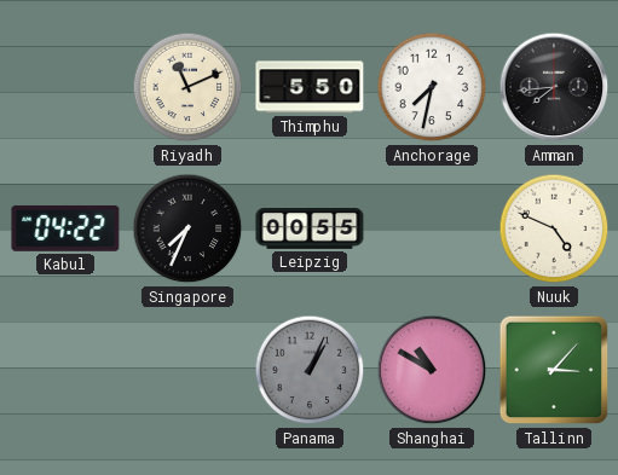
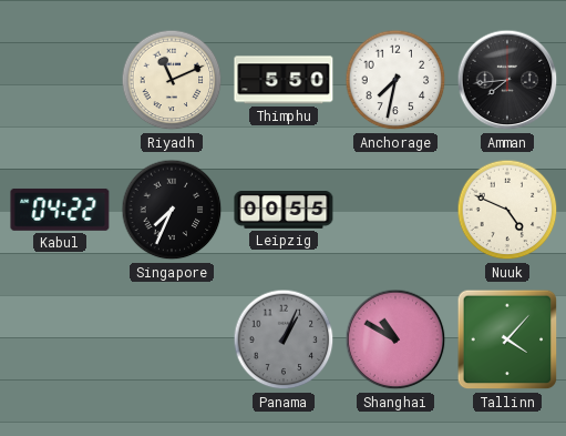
Tallinn: 3:07 -> 4:07 (507, 339)
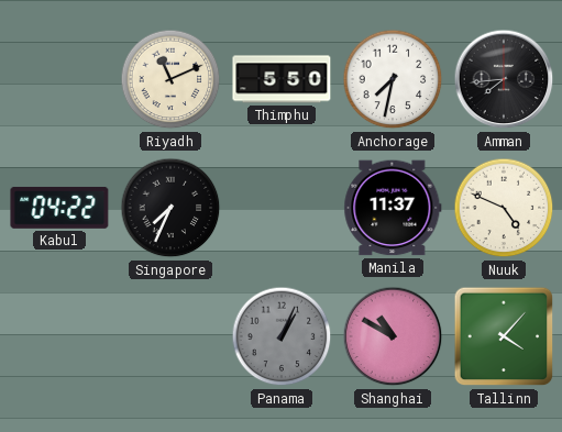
Leipzig: 00:55 -> none (284, 211)
Manila: none -> 11:37 (393, 208)
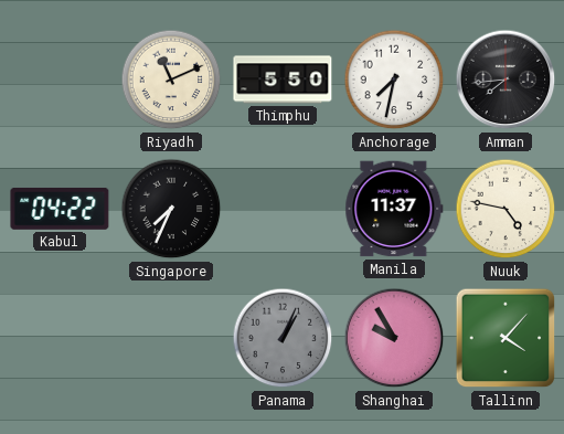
Nuuk: 4:49 -> 4:47 (506, 209)
Shanghai: 10:50 -> 9:55 (394, 338)
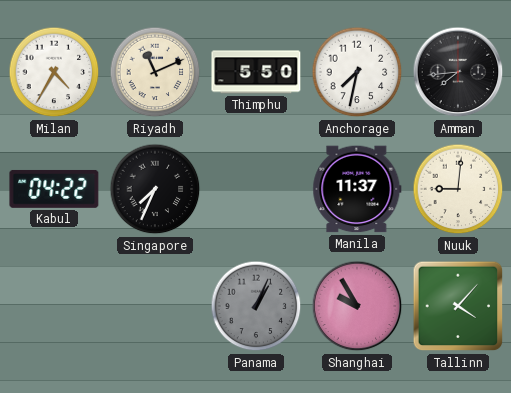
Milan: none -> 4:35 (54, 72)
Nuuk: 4:47 -> 9:01 (458, 189)
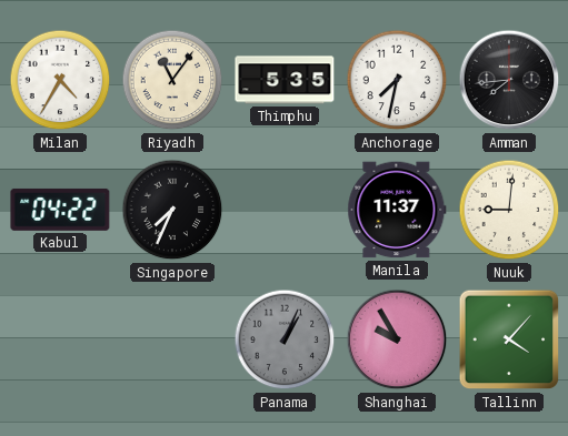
Riyadh: 11:11 -> 11:06 (172, 80)
Thimphu: 5:50 -> 5:35 (285, 80)
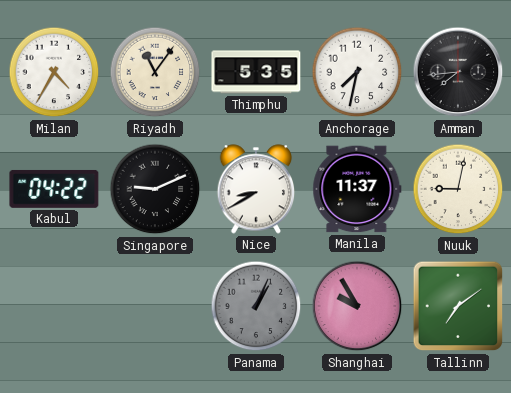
Singapore: 7:34 -> 9:11 (155, 189)
Nice: none -> 8:40 (256, 189)
Nuuk: 9:01 -> 9:02 (458, 189)
Tallinn: 4:07 -> 7:09 (458, 306)
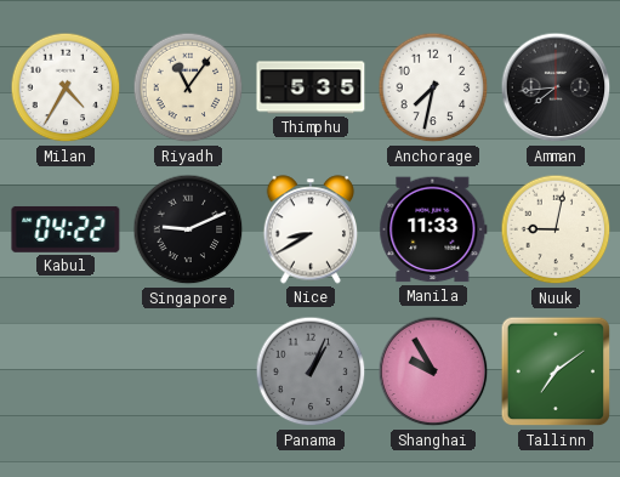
Manila: 11:37 -> 11:33 (433, 229)
